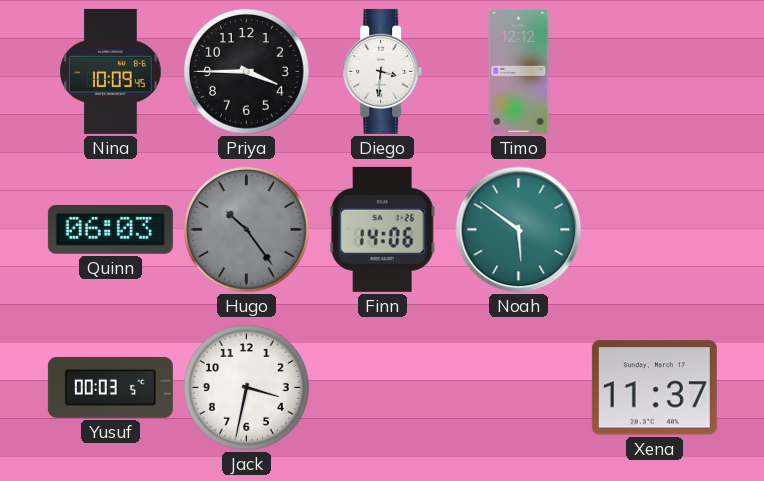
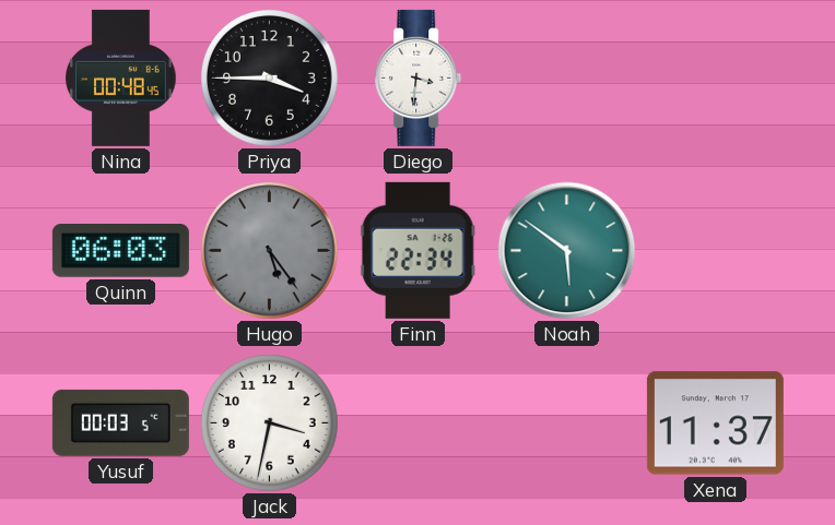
Nina: 10:09 -> 00:48 (121, 77)
Timo: 12:12 -> none (519, 71)
Hugo: 10:24 -> 5:24 (270, 251)
Finn: 14:06 -> 22:34 (417, 250)
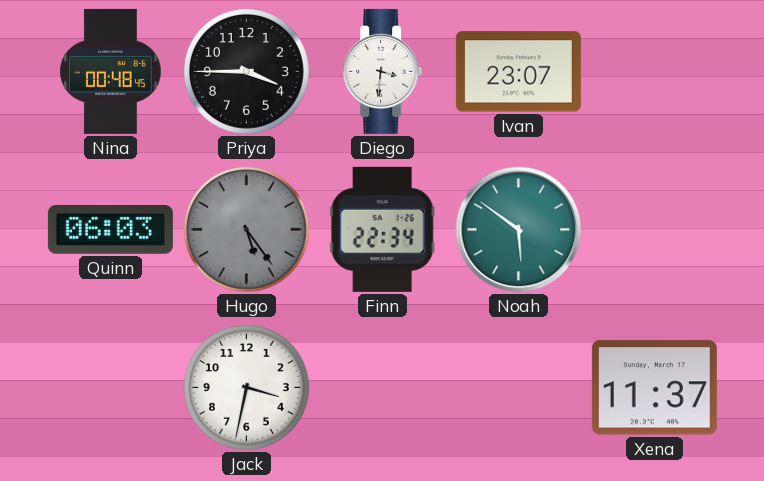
Ivan: none -> 23:07 (518, 72)
Yusuf: 00:03 -> none (120, 422)
